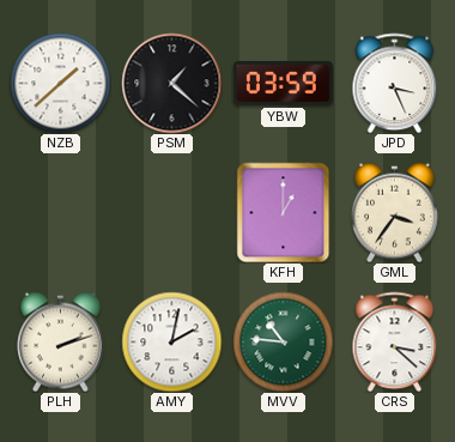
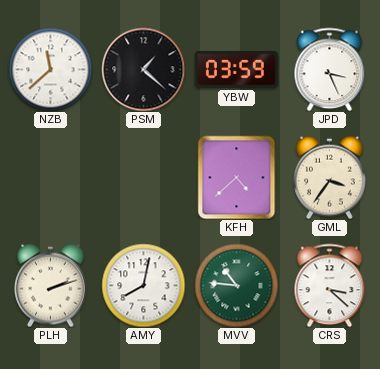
NZB: 1:38 -> 11:38 (50, 69)
KFH: 1:00 -> 4:38 (237, 177)
AMY: 2:02 -> 8:02 (143, 285)
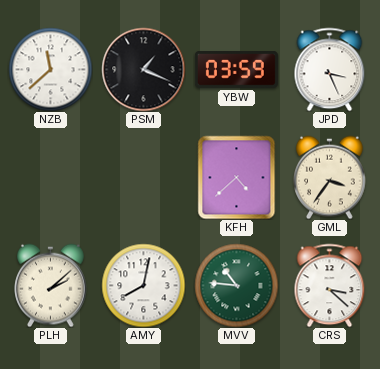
PSM: 1:22 -> 1:19 (143, 69)
PLH: 2:12 -> 2:08 (51, 285)
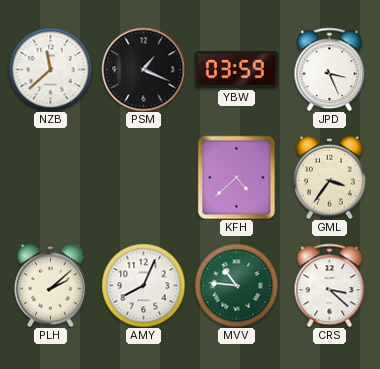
AMY: 8:02 -> 8:04 (143, 285)
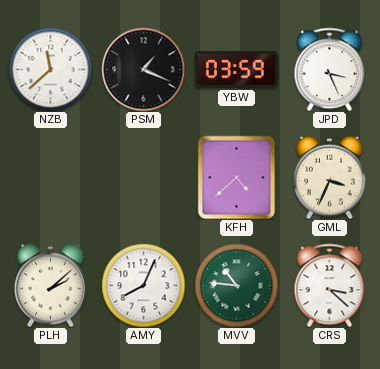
GML: 3:36 -> 3:34 (330, 177)
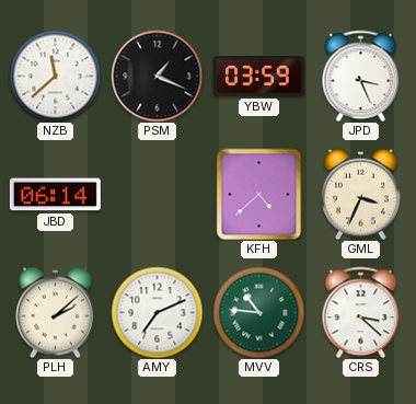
JBD: none -> 06:14 (55, 195)
AMY: 8:04 -> 7:11 (157, 312)
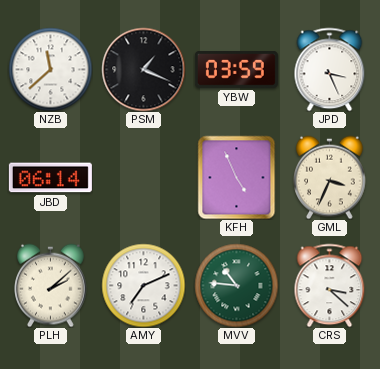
KFH: 4:38 -> 4:56 (237, 177)
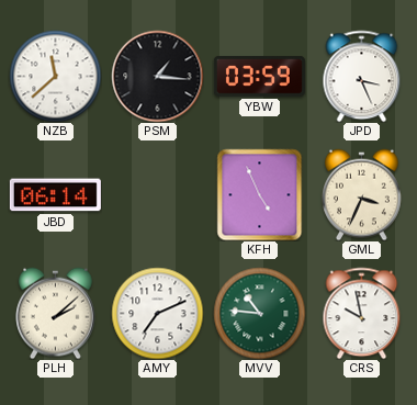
PSM: 1:19 -> 1:16 (157, 76)
CRS: 3:22 -> 9:58 (362, 313)
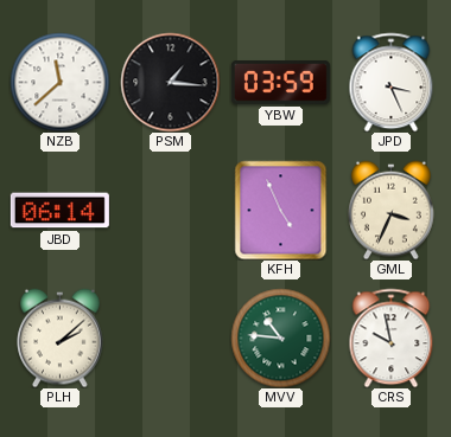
AMY: 7:11 -> none (157, 313)
